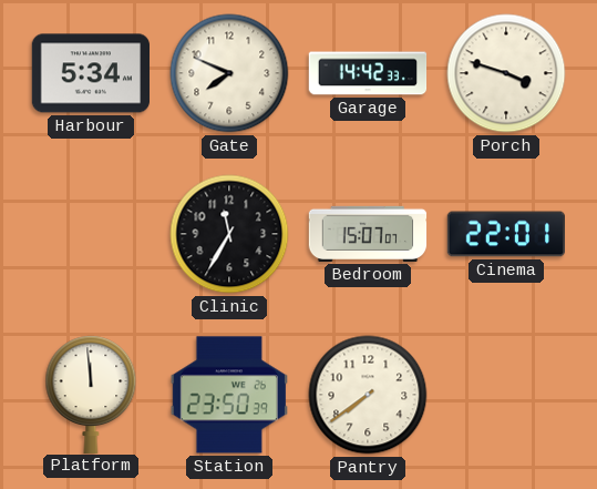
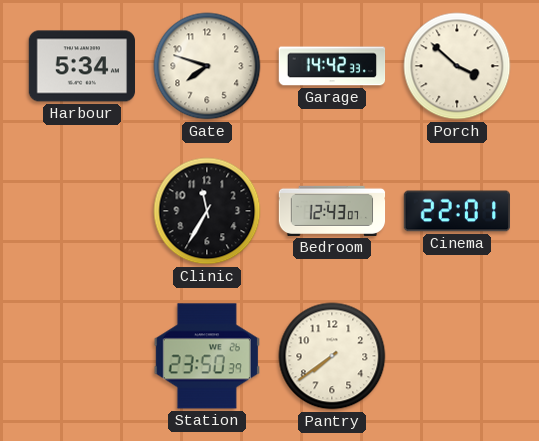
Gate: 7:49 -> 7:48 (207, 66)
Porch: 3:48 -> 3:52 (457, 66)
Bedroom: 15:07 -> 12:43 (332, 211)
Platform: 11:59 -> none (91, 394)
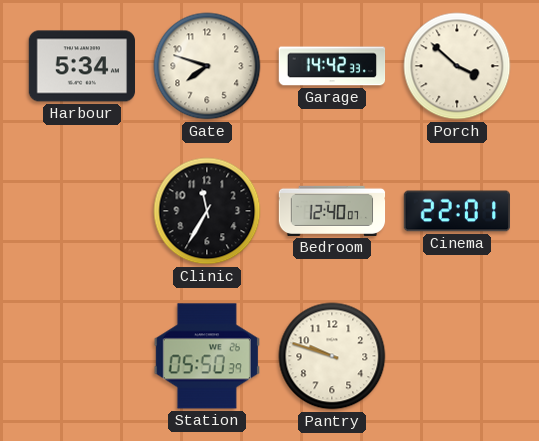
Bedroom: 12:43 -> 12:40 (332, 211)
Station: 23:50 -> 05:50 (207, 356)
Pantry: 7:39 -> 9:48 (332, 356)
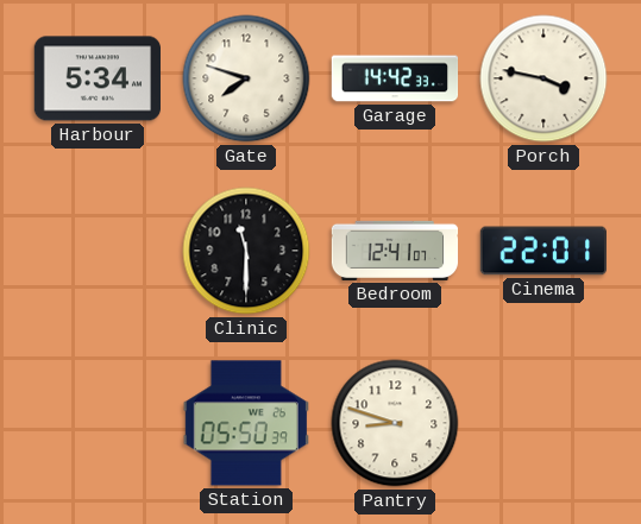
Porch: 3:52 -> 3:47 (543, 78)
Clinic: 11:35 -> 11:30 (246, 251)
Bedroom: 12:40 -> 12:41 (395, 251)
Pantry: 9:48 -> 8:48 (395, 423)
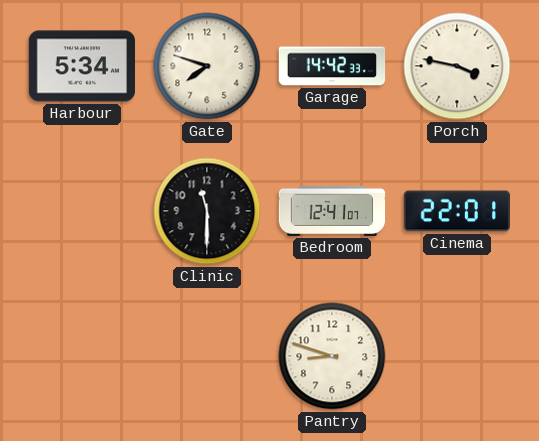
Station: 05:50 -> none (246, 423)
